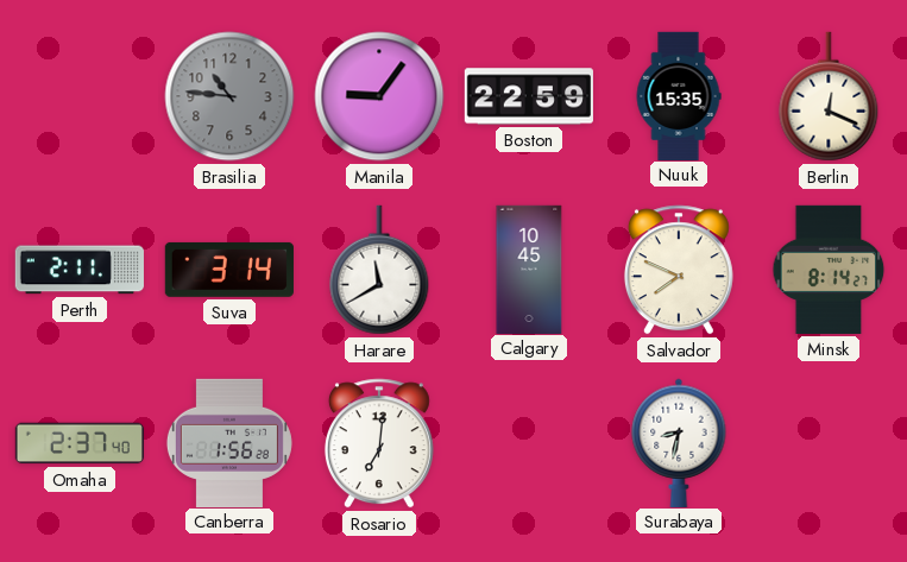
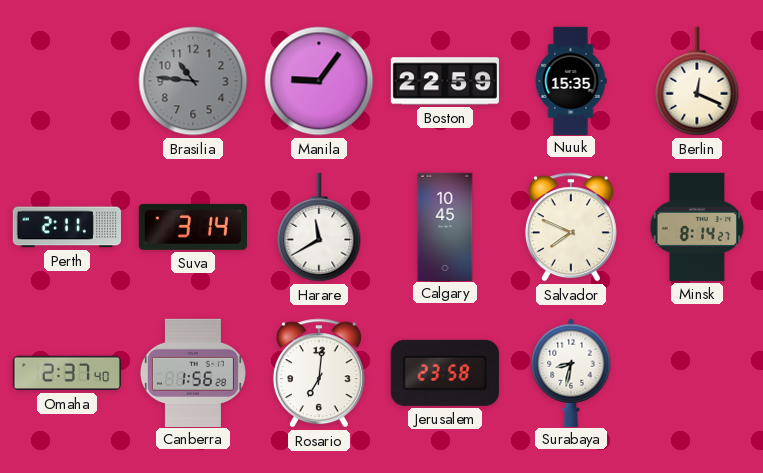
Jerusalem: none -> 23:58 (445, 373)
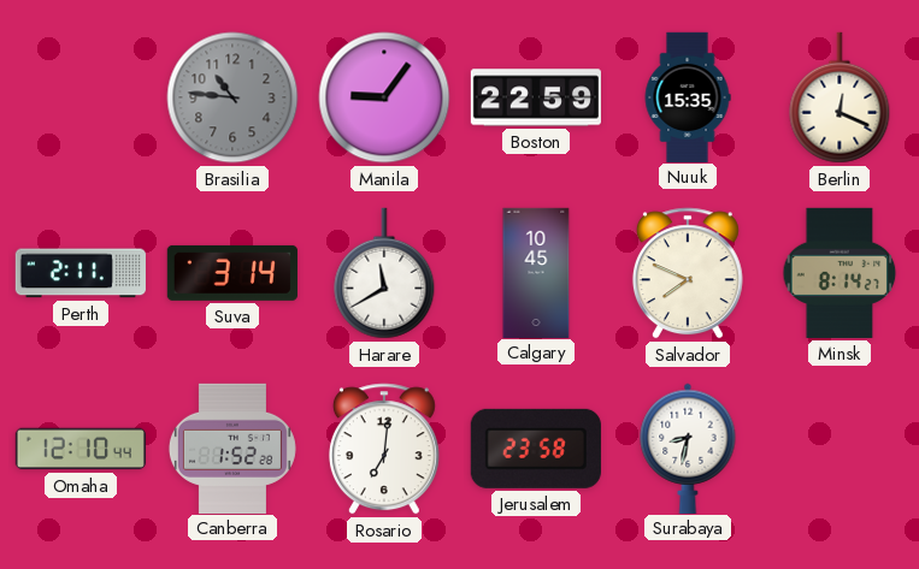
Omaha: 2:37 -> 12:10 (79, 449)
Canberra: 1:56 -> 1:52 (232, 448)
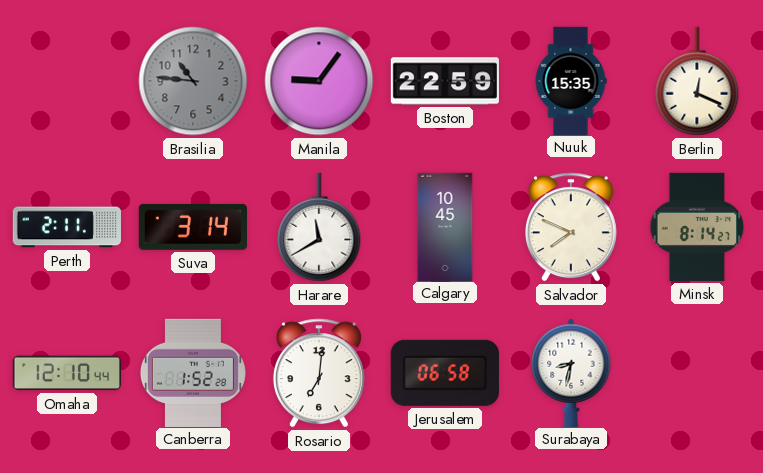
Jerusalem: 23:58 -> 06:58 (445, 373)
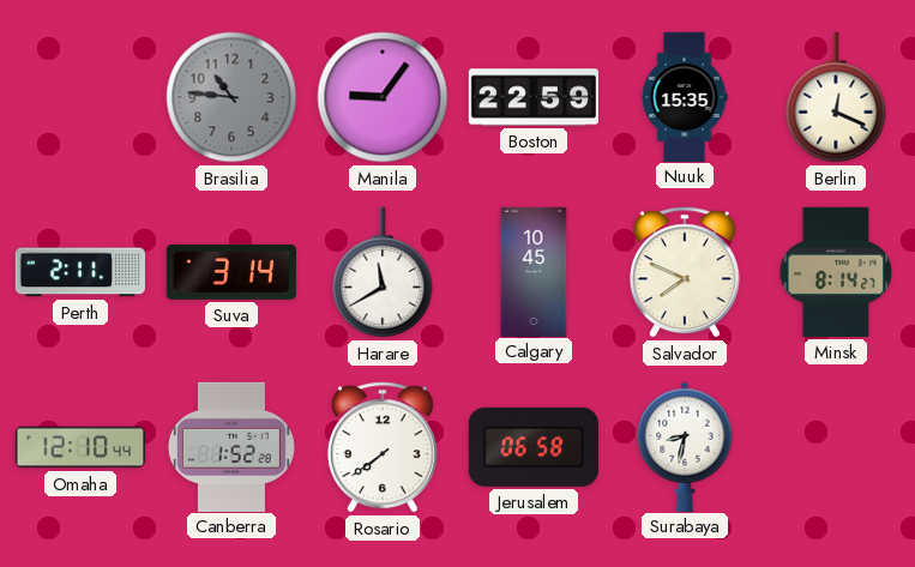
Rosario: 7:01 -> 7:39 (383, 447)
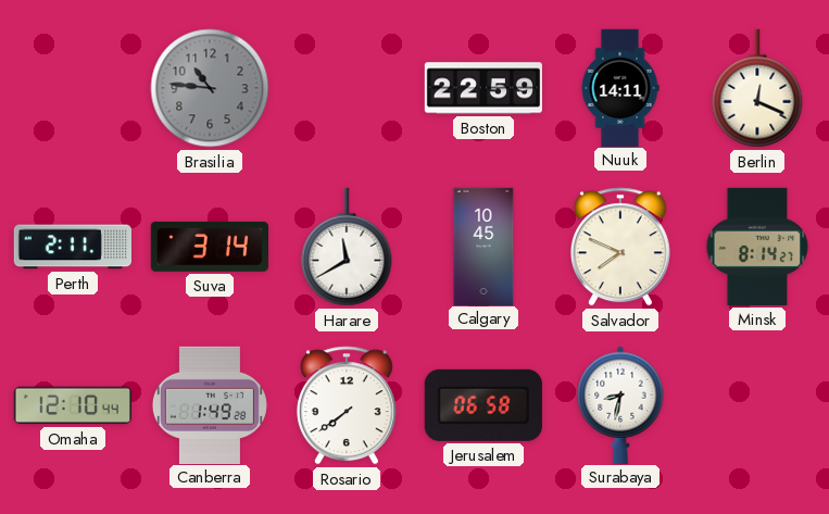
Manila: 9:06 -> none (383, 97)
Nuuk: 15:35 -> 14:11 (620, 87)
Canberra: 1:52 -> 1:49 (210, 404)
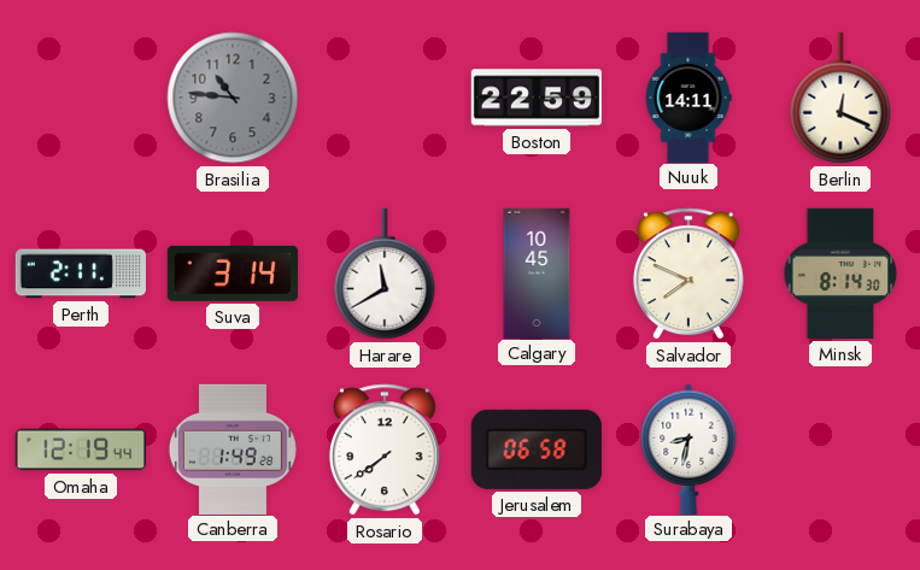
Minsk: 8:14:27 -> 8:14:30 (840, 274)
Omaha: 12:10 -> 12:19 (80, 449)
